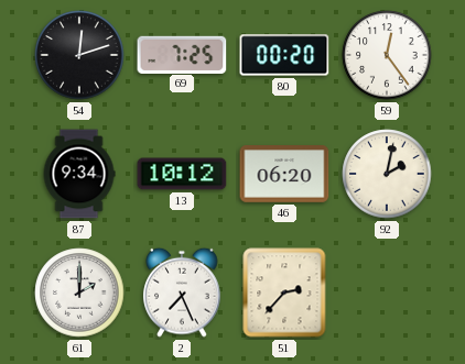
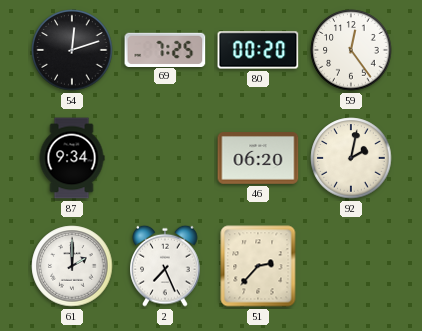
13: 10:12 -> none (182, 174)
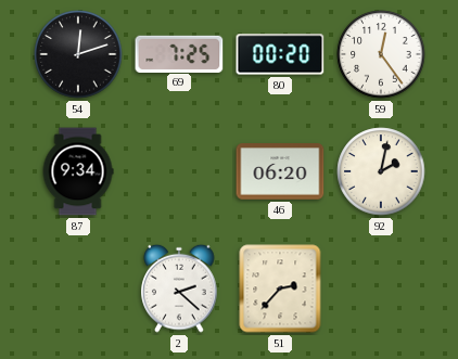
61: 2:00 -> none (72, 266)
2: 7:26 -> 2:22 (179, 289)
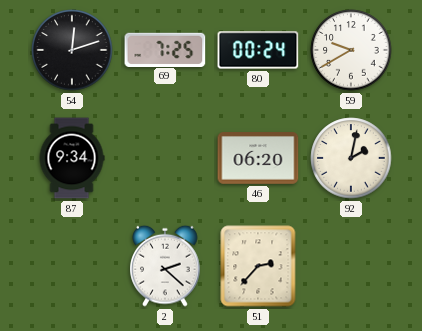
80: 00:20 -> 00:24 (258, 50)
59: 12:24 -> 9:40 (351, 50)
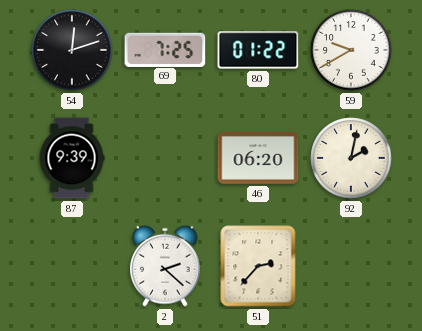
80: 00:24 -> 01:22 (258, 50)
87: 9:34 -> 9:39 (72, 158)
